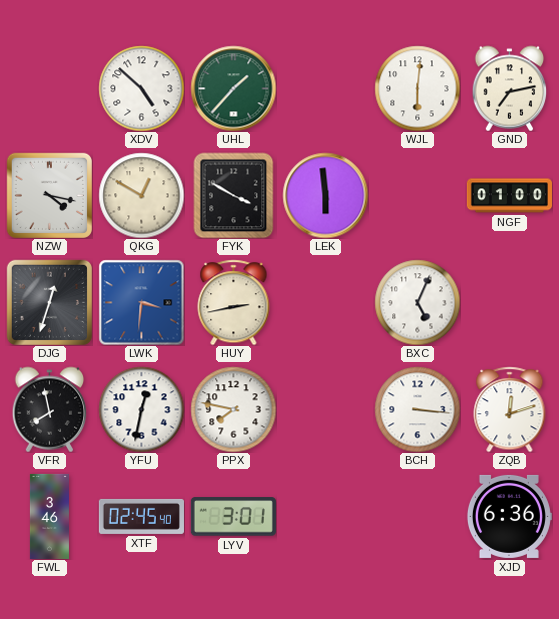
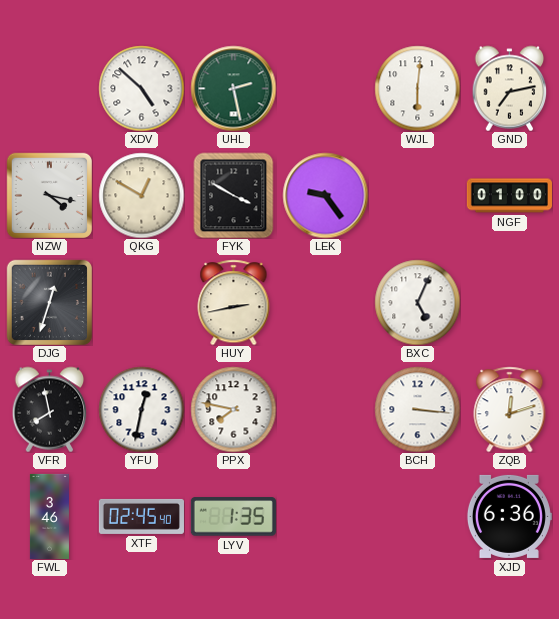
UHL: 1:37 -> 2:28 (233, 88)
LEK: 5:59 -> 9:24 (325, 195)
LWK: 3:31 -> none (141, 302)
LYV: 3:01 -> 1:35 (233, 517)
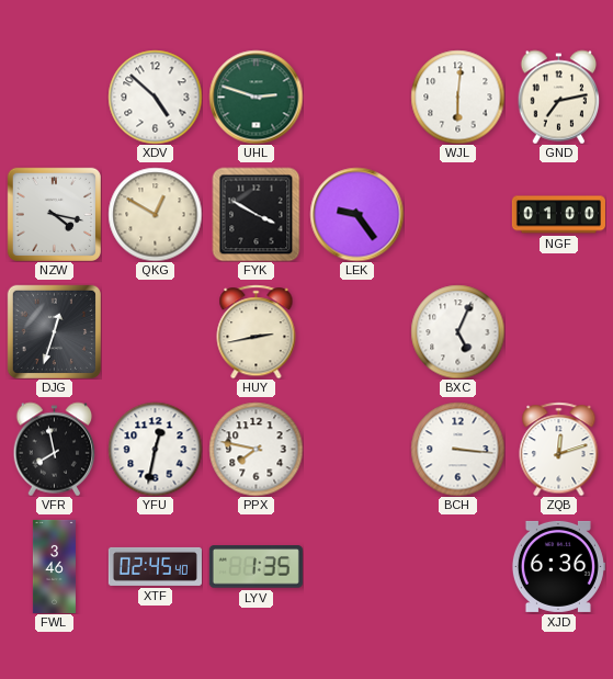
UHL: 2:28 -> 2:48 (256, 97)
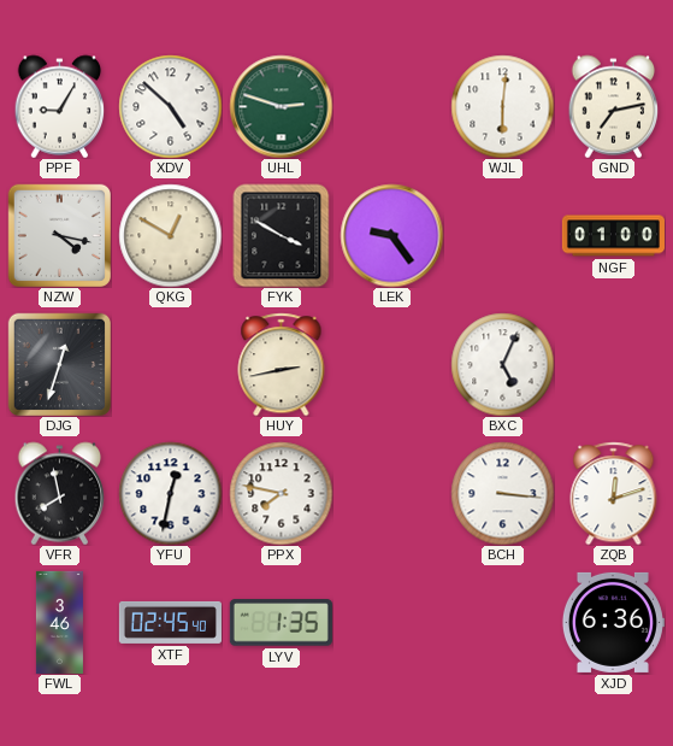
PPF: none -> 9:05 (60, 106)
